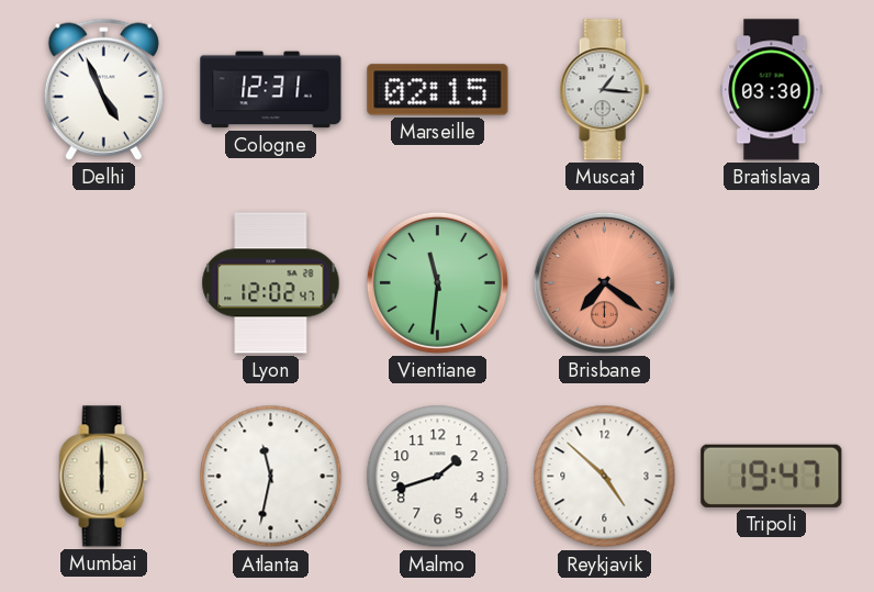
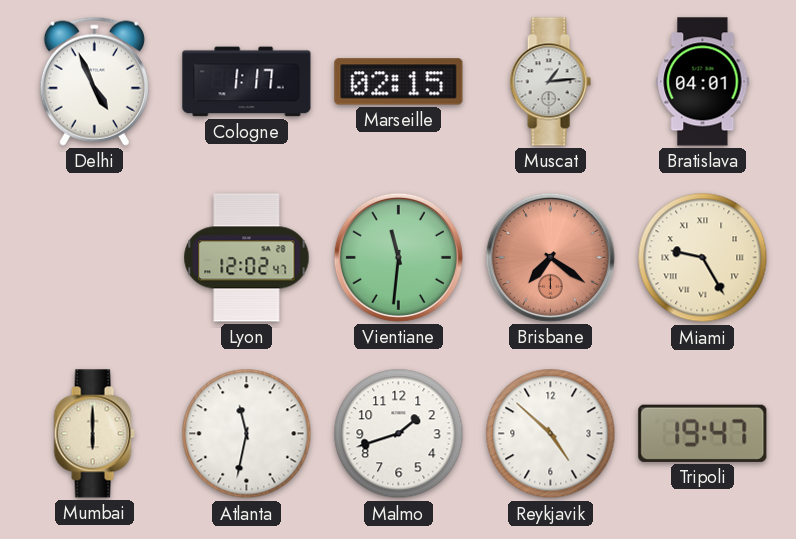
Cologne: 12:31 -> 1:17 (247, 82)
Muscat: 1:16 -> 1:14 (550, 82)
Bratislava: 03:30 -> 04:01 (703, 82)
Miami: none -> 9:25 (703, 258)
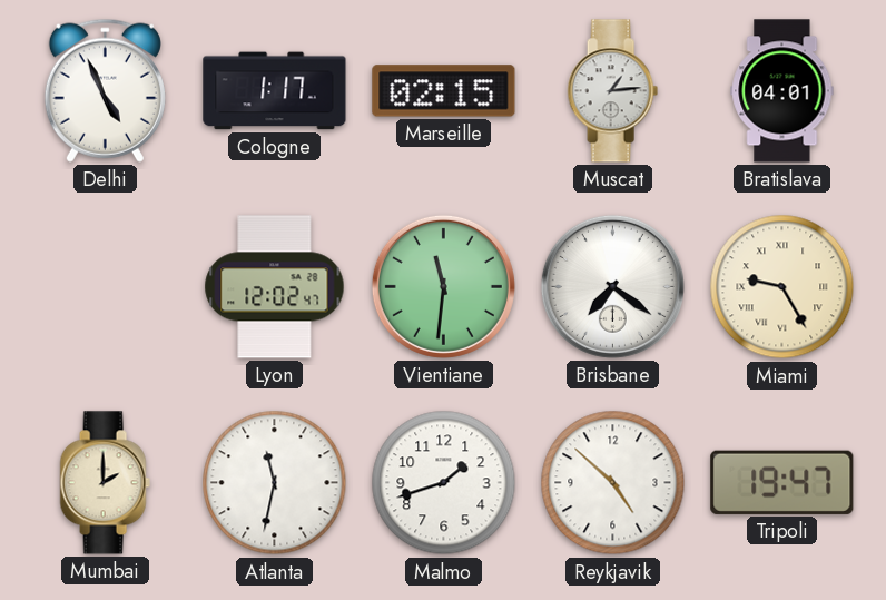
Brisbane dial: salmon -> white (612, 286)
Mumbai: 6:00 -> 2:00 (105, 483)
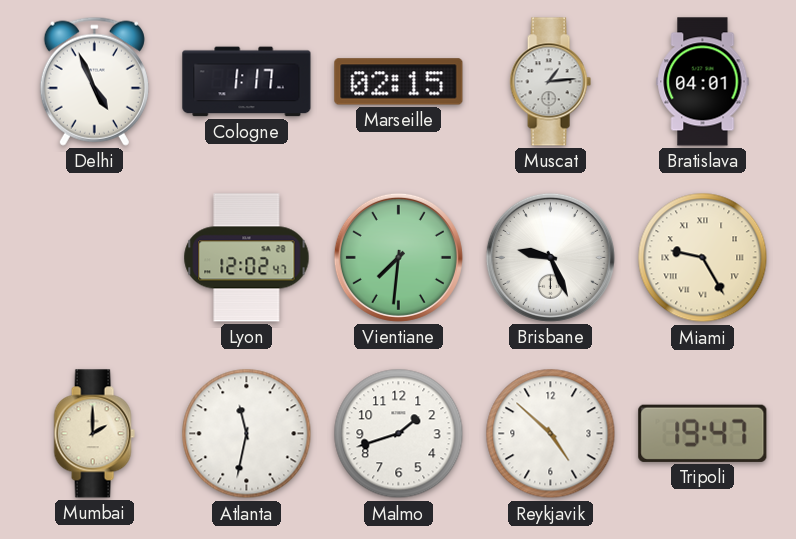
Vientiane: 11:31 -> 7:31 (398, 257)
Brisbane: 7:21 -> 9:26 (550, 257)
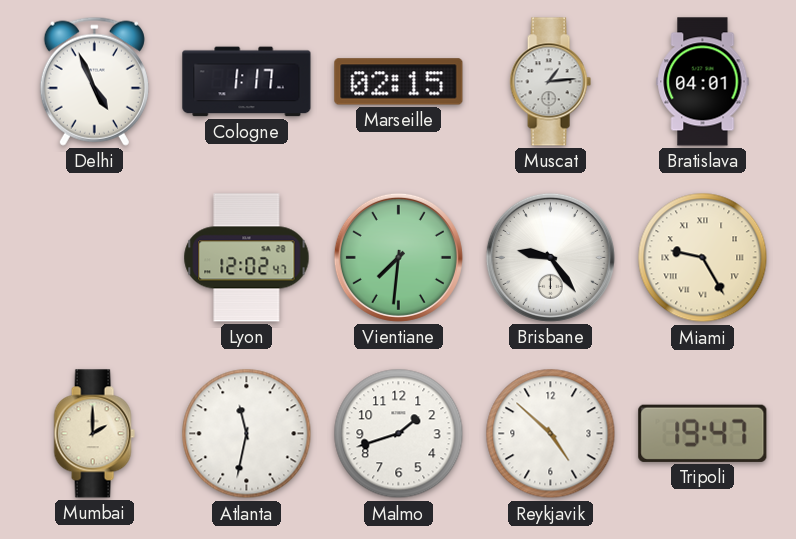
Brisbane: 9:26 -> 9:24 (550, 257)
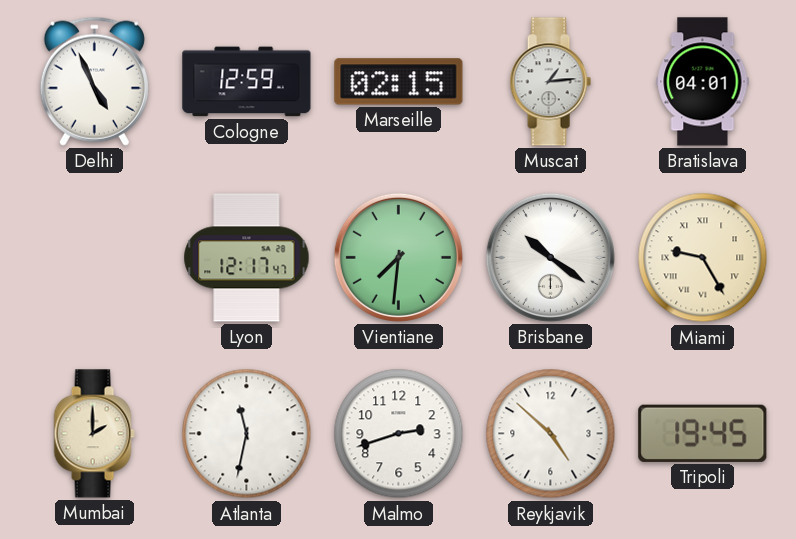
Cologne: 1:17 -> 12:59 (247, 82)
Lyon: 12:02 -> 12:17 (247, 258)
Brisbane: 9:24 -> 10:21 (550, 257)
Malmo: 1:42 -> 2:42 (399, 434)
Tripoli: 19:47 -> 19:45 (703, 433)
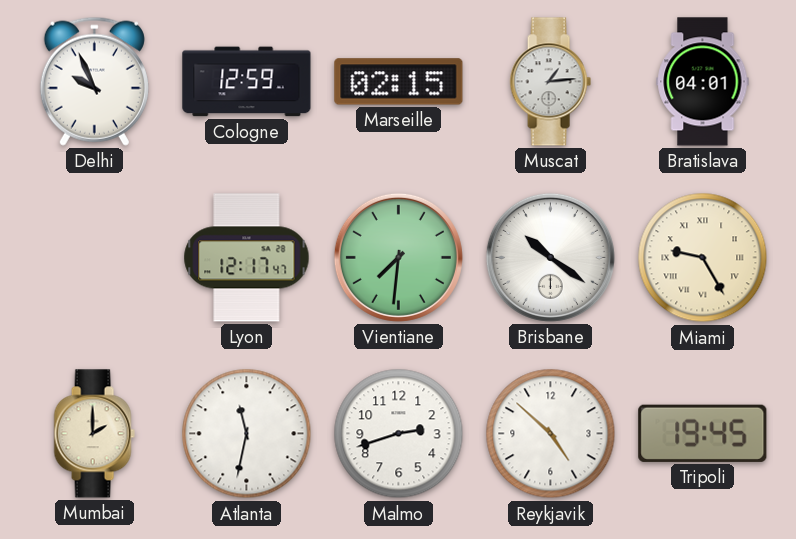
Delhi: 4:56 -> 9:56 (94, 81)
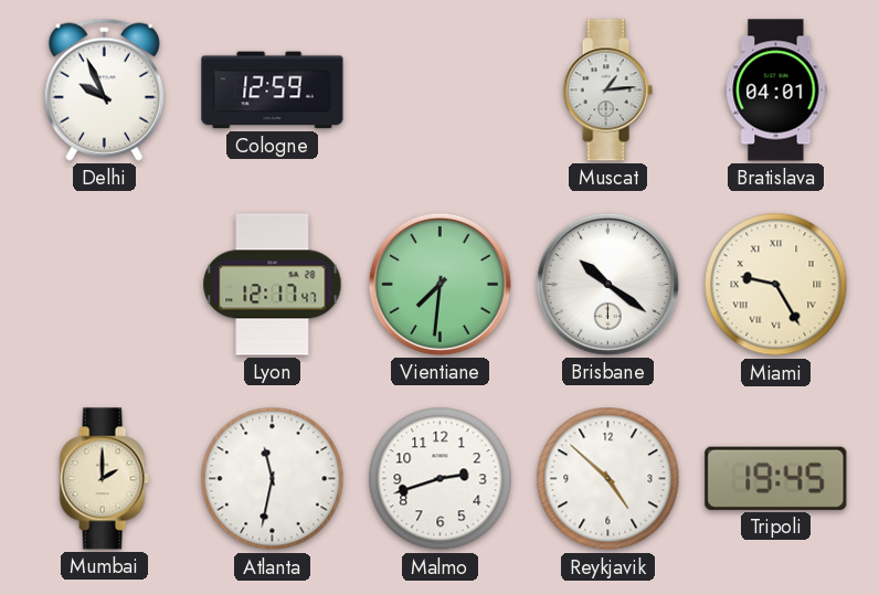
Marseille: 02:15 -> none (399, 82)
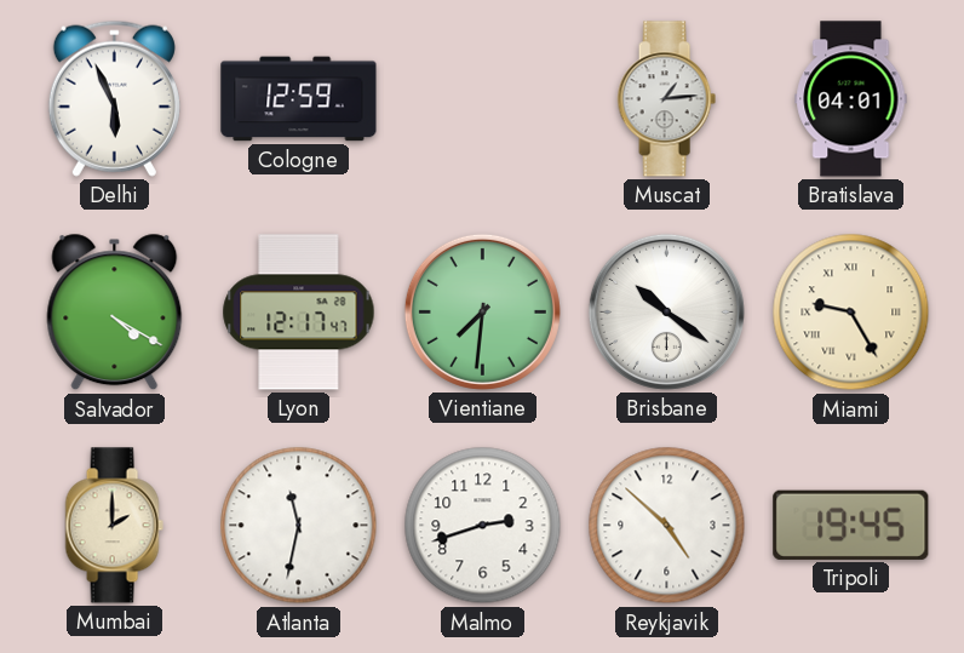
Delhi: 9:56 -> 5:56 (114, 98)
Salvador: none -> 4:20 (115, 313)
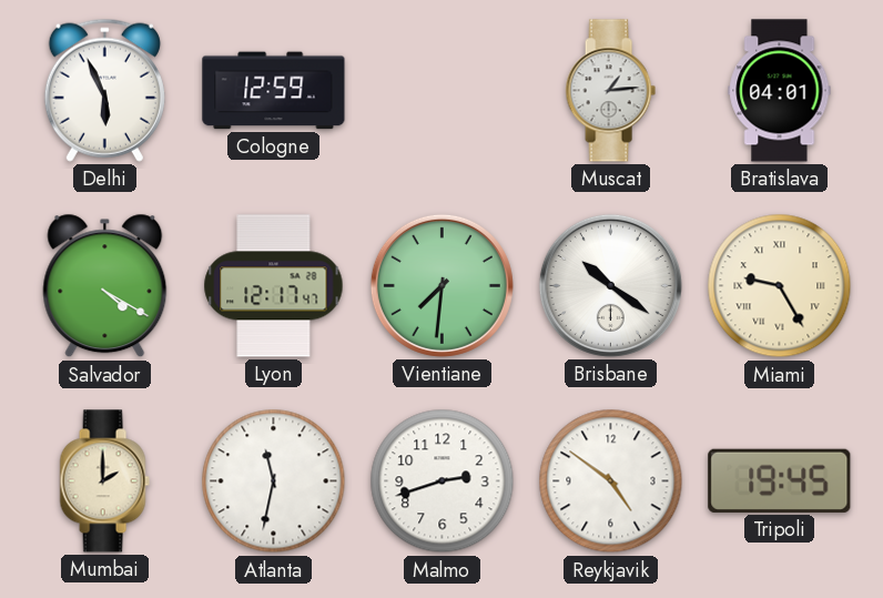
Reykjavik: 4:52 -> 4:51 (611, 482)
